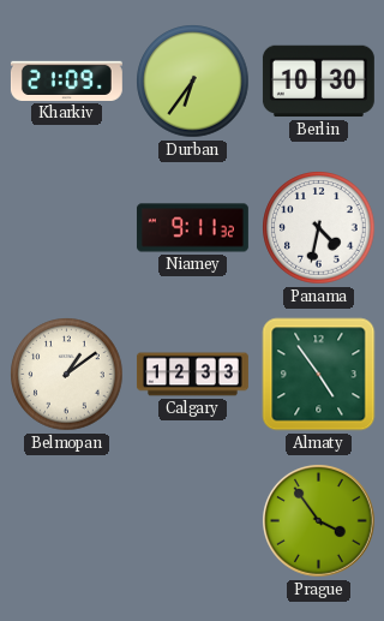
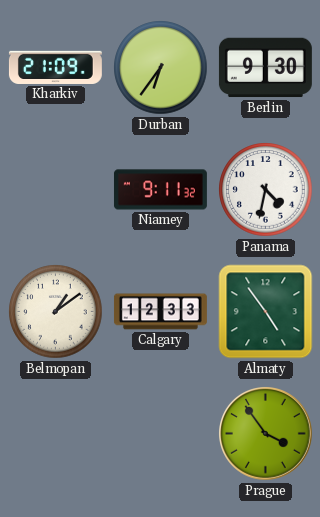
Berlin: 10:30 -> 9:30 (265, 68)
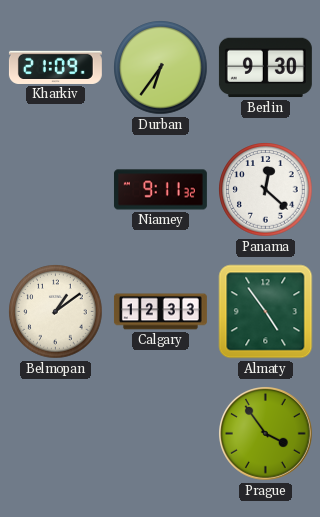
Panama: 4:32 -> 12:22 (266, 190)
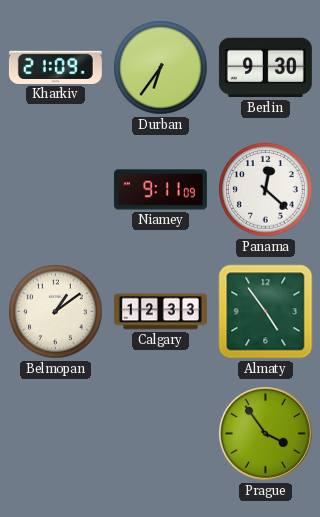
Niamey: 9:11:32 -> 9:11:09 (160, 190)
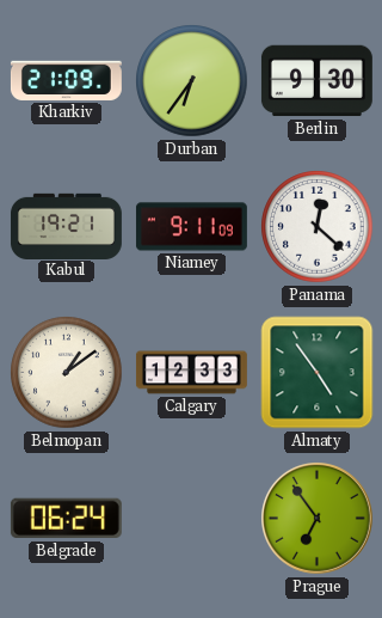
Kabul: none -> 19:21 (66, 226)
Belgrade: none -> 06:24 (66, 519)
Prague: 3:54 -> 6:54 (318, 519)
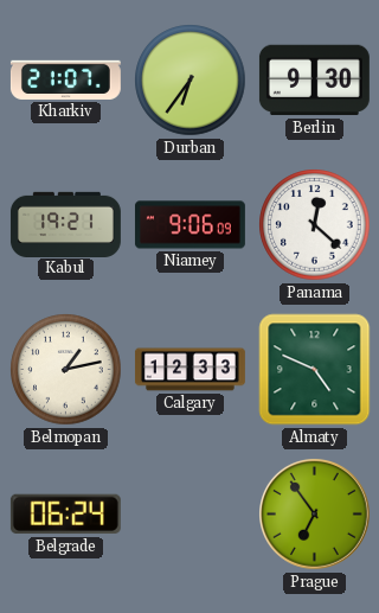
Kharkiv: 21:09 -> 21:07 (65, 79)
Niamey: 9:11 -> 9:06 (189, 225)
Belmopan: 1:09 -> 1:13 (66, 370)
Almaty: 4:54 -> 4:49 (315, 370)
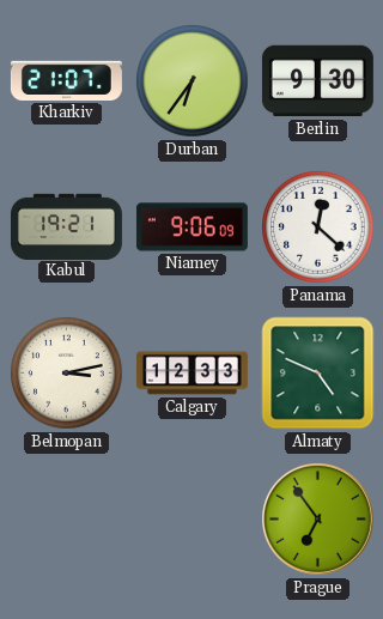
Belmopan: 1:13 -> 3:13 (67, 374)
Belgrade: 06:24 -> none (65, 515)
